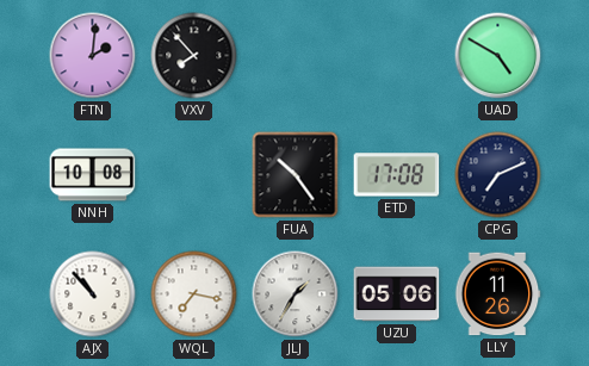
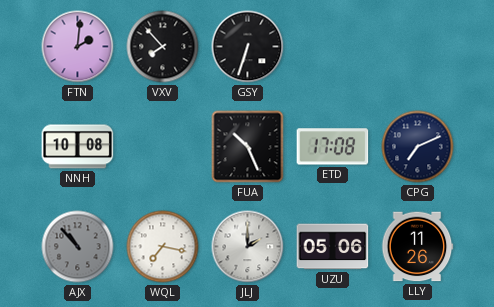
GSY: none -> 6:33 (248, 47)
UAD: 4:50 -> none (498, 56)
FUA: 10:24 -> 10:26 (248, 147)
AJX dial: white -> grey (78, 247)
JLJ: 1:35 -> 2:00 (248, 247)
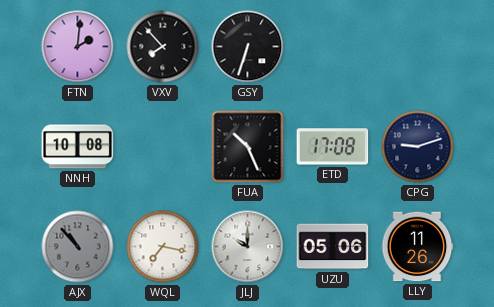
CPG: 7:11 -> 9:12 (418, 147)
JLJ: 2:00 -> 10:00 (248, 247)
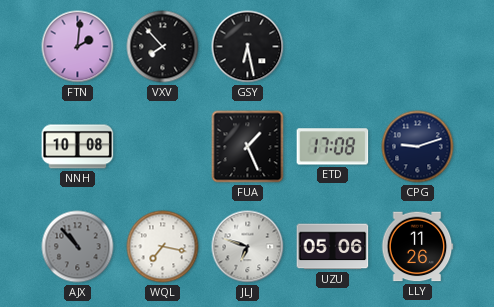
GSY: 6:33 -> 6:28 (248, 47)
FUA: 10:26 -> 1:26 (248, 147)
JLJ: 10:00 -> 6:48 (248, 247)
